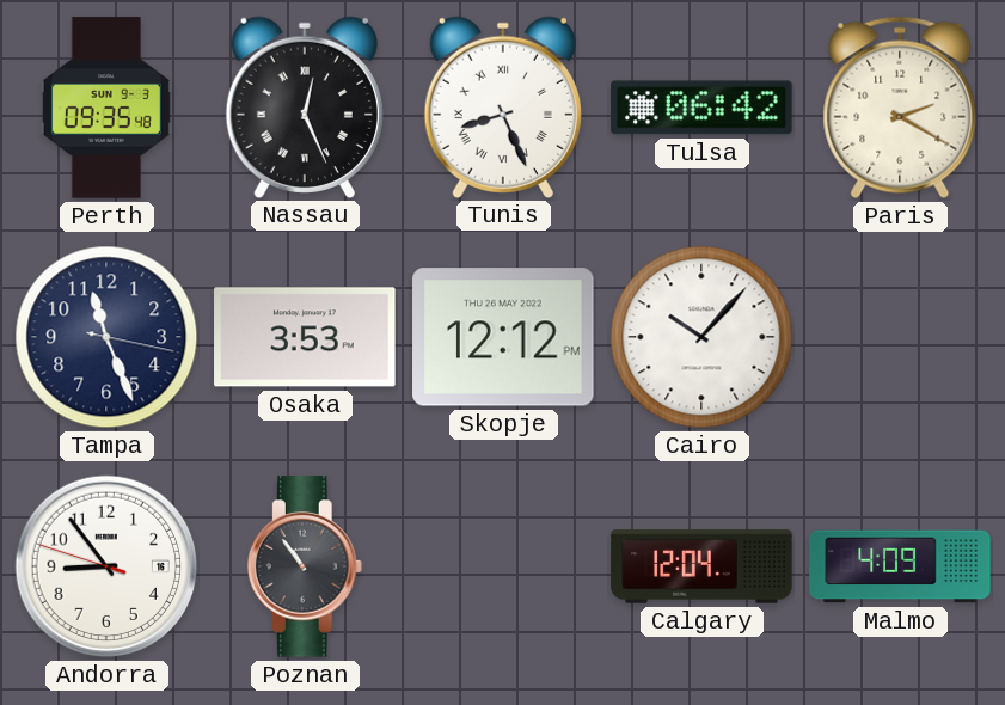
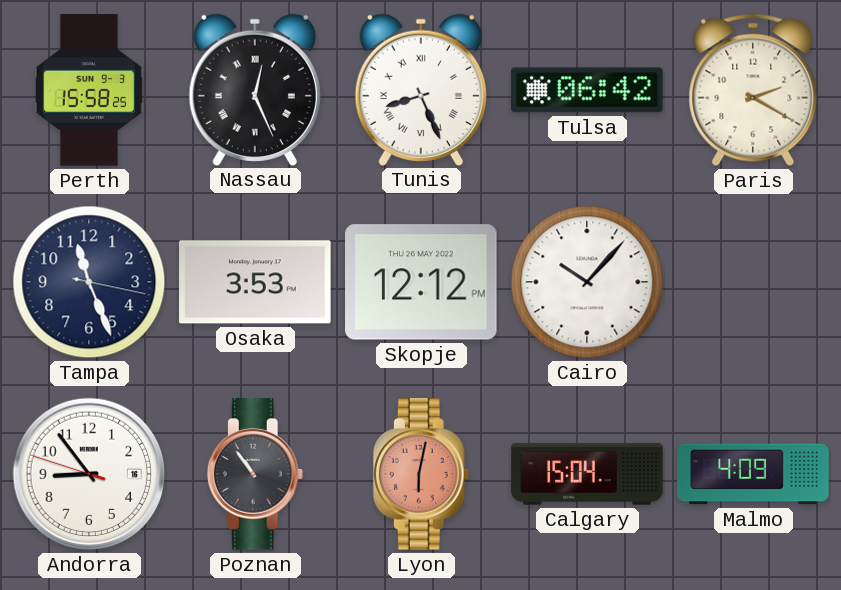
Perth: 09:35 -> 15:58 (89, 90)
Lyon: none -> 6:02 (421, 474)
Calgary: 12:04 -> 15:04 (587, 474)
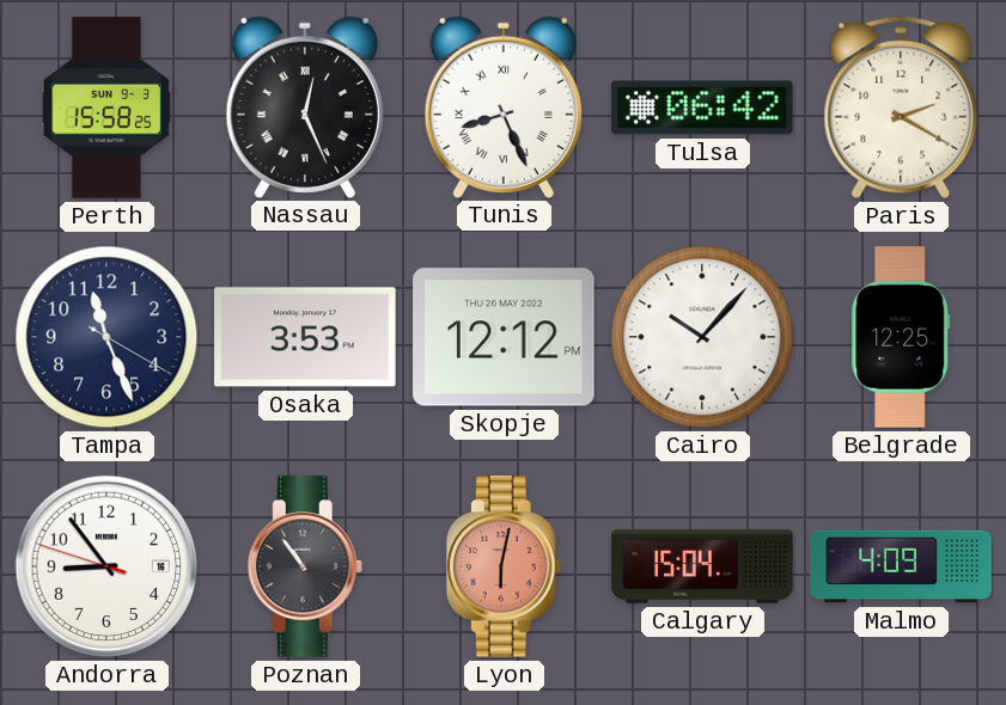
Tampa: 11:26:17 -> 11:26:20 (106, 337)
Belgrade: none -> 12:25 (901, 337)
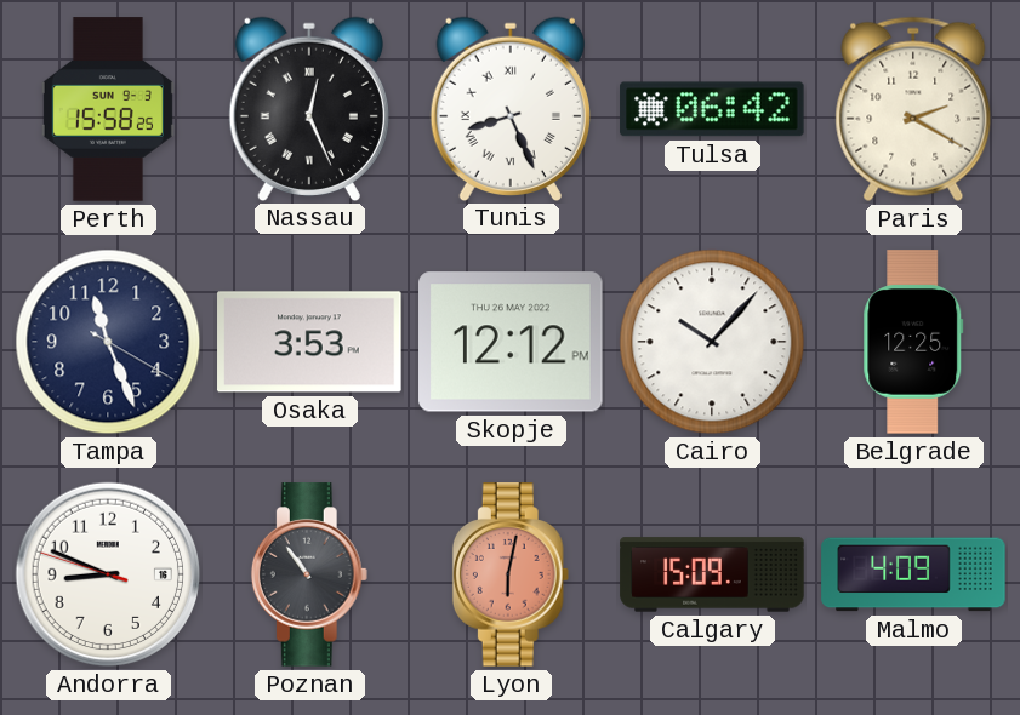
Andorra: 8:53 -> 8:48 (108, 574)
Calgary: 15:04 -> 15:09 (712, 574)
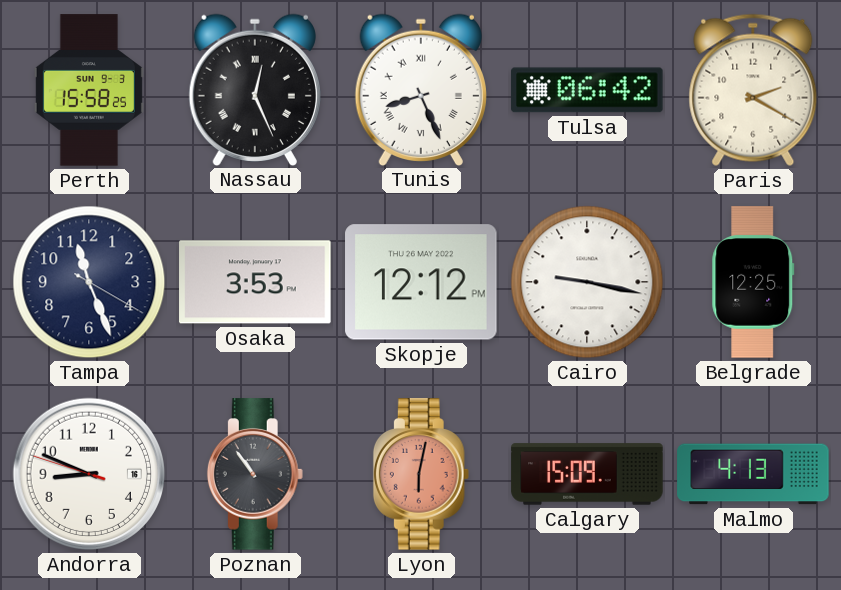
Cairo: 10:07 -> 9:17 (587, 282)
Malmo: 4:09 -> 4:13 (753, 474)
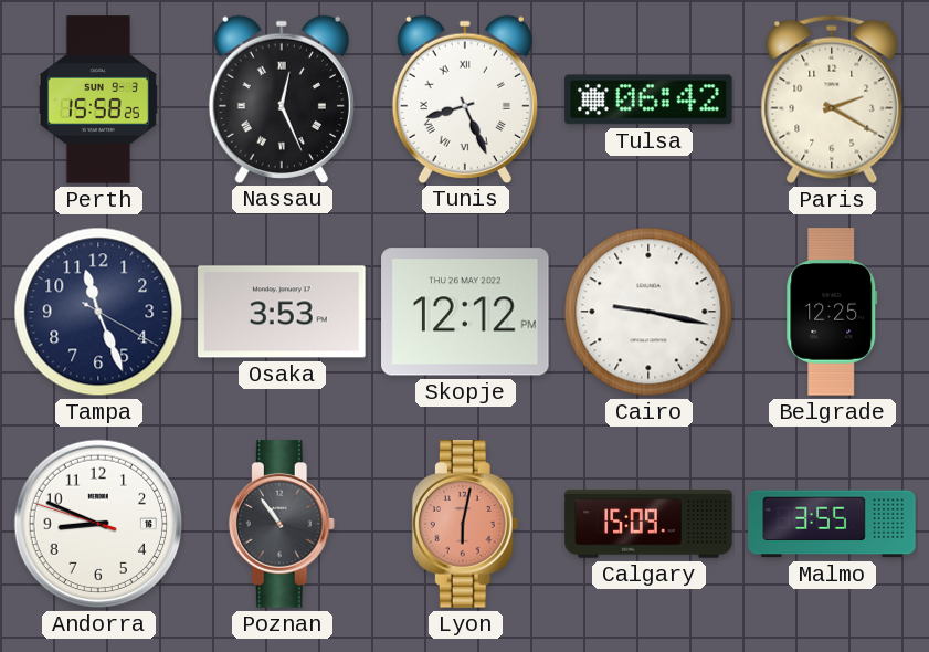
Malmo: 4:13 -> 3:55 (832, 524)
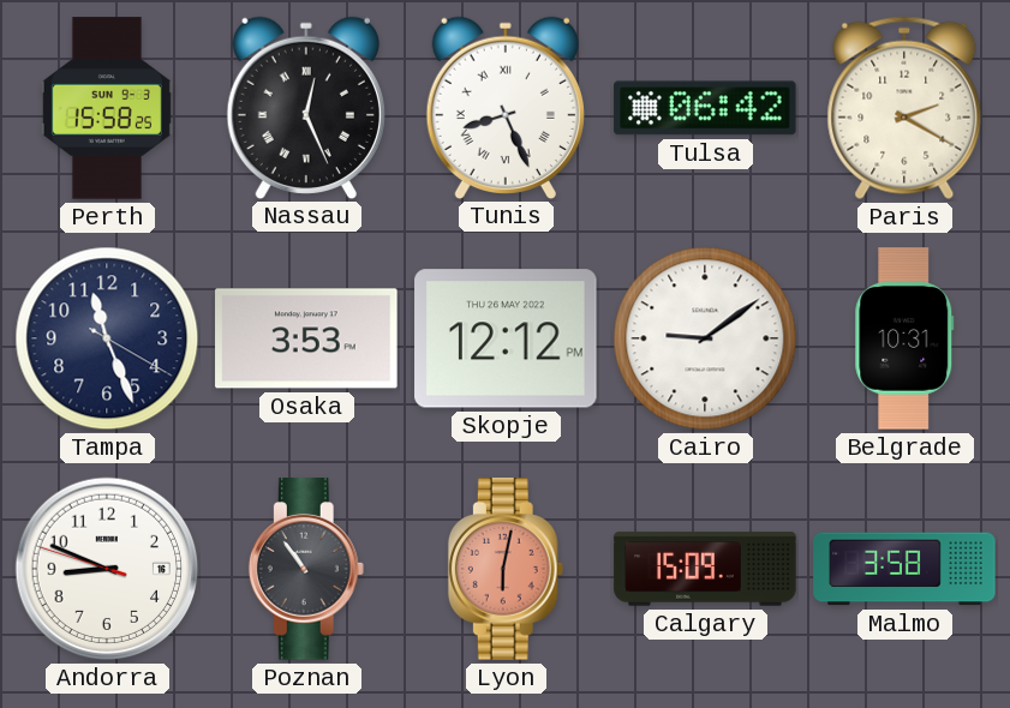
Cairo: 9:17 -> 9:09 (705, 338)
Belgrade: 12:25 -> 10:31 (904, 338)
Malmo: 3:55 -> 3:58 (904, 569)
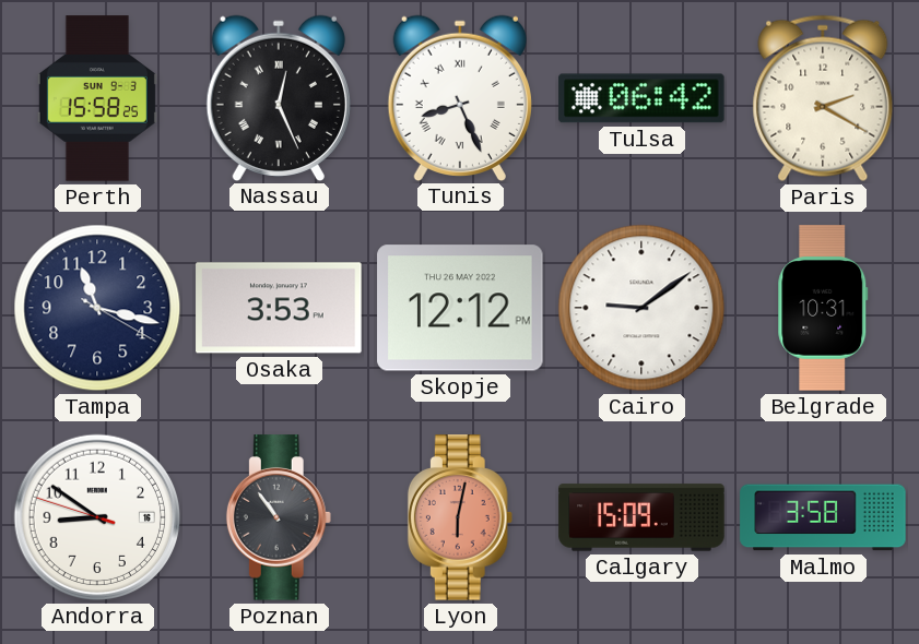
Tampa: 11:26 -> 11:17 (97, 308)
Andorra: 8:48 -> 8:50 (97, 517)
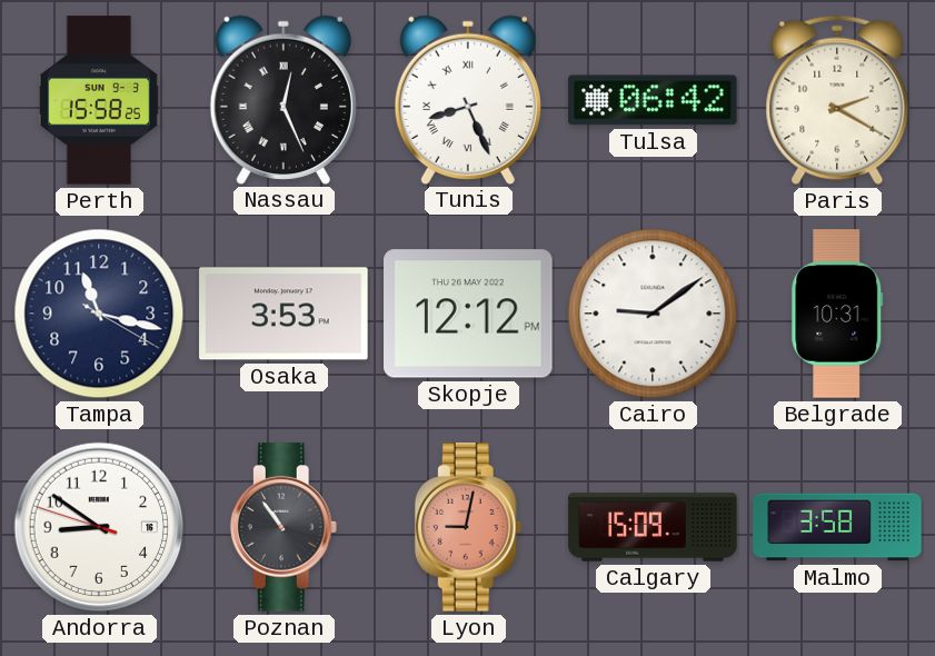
Lyon: 6:02 -> 9:02 (468, 527)
